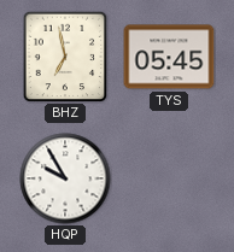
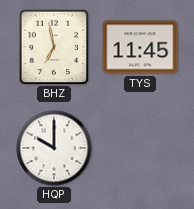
TYS: 05:45 -> 11:45 (140, 47)
HQP: 9:55 -> 10:00 (54, 148)
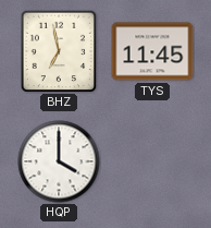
HQP: 10:00 -> 4:00 (59, 161)
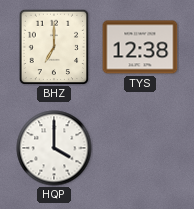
BHZ: 6:58 -> 7:00 (54, 47)
TYS: 11:45 -> 12:38 (140, 47)
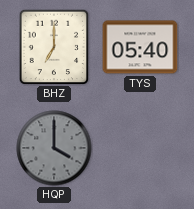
TYS: 12:38 -> 05:40 (140, 47)
HQP dial: white -> grey (54, 148)
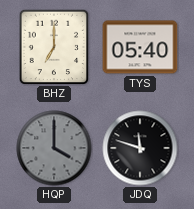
JDQ: none -> 11:48 (140, 148)
